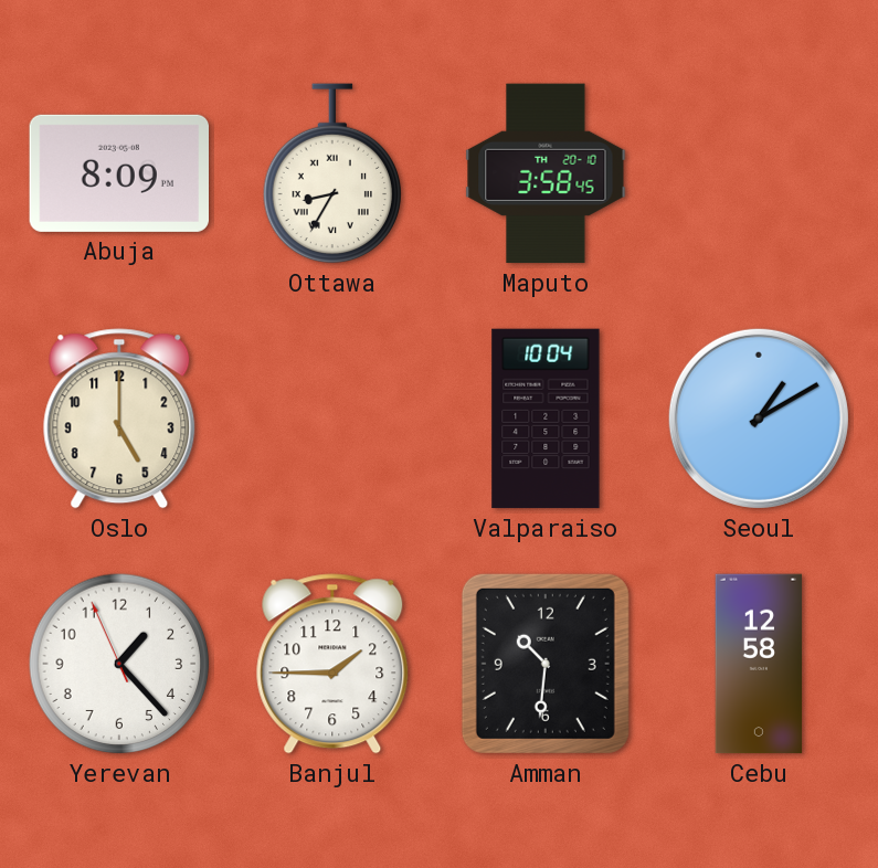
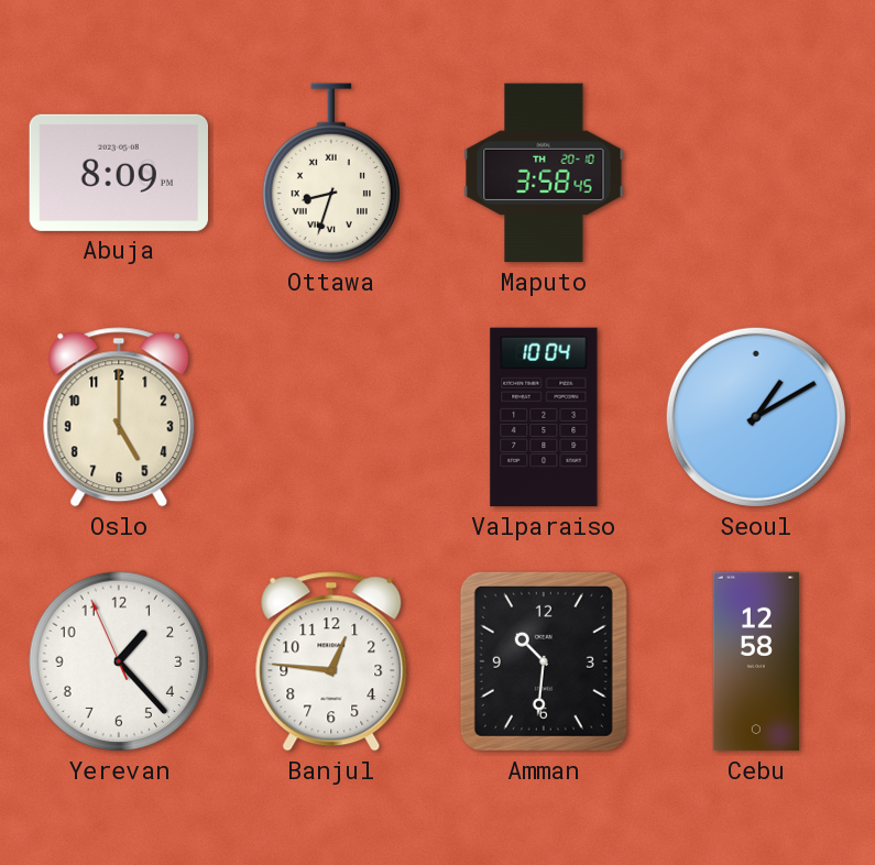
Ottawa: 8:35 -> 8:33 (330, 173)
Banjul: 1:45 -> 12:46 (331, 661)
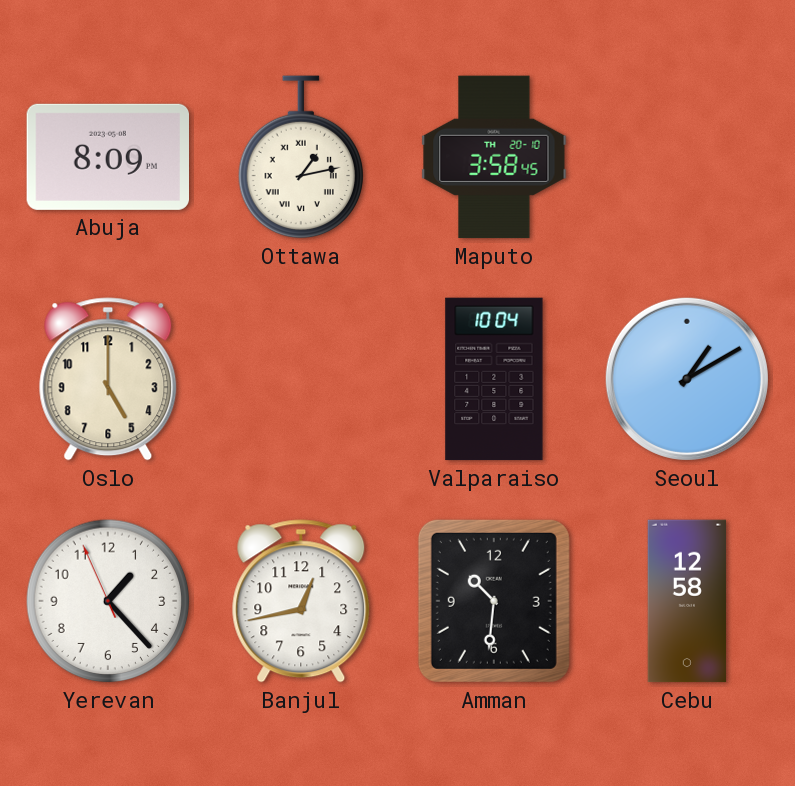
Ottawa: 8:33 -> 1:13 (300, 157)
Banjul: 12:46 -> 12:43 (301, 601)
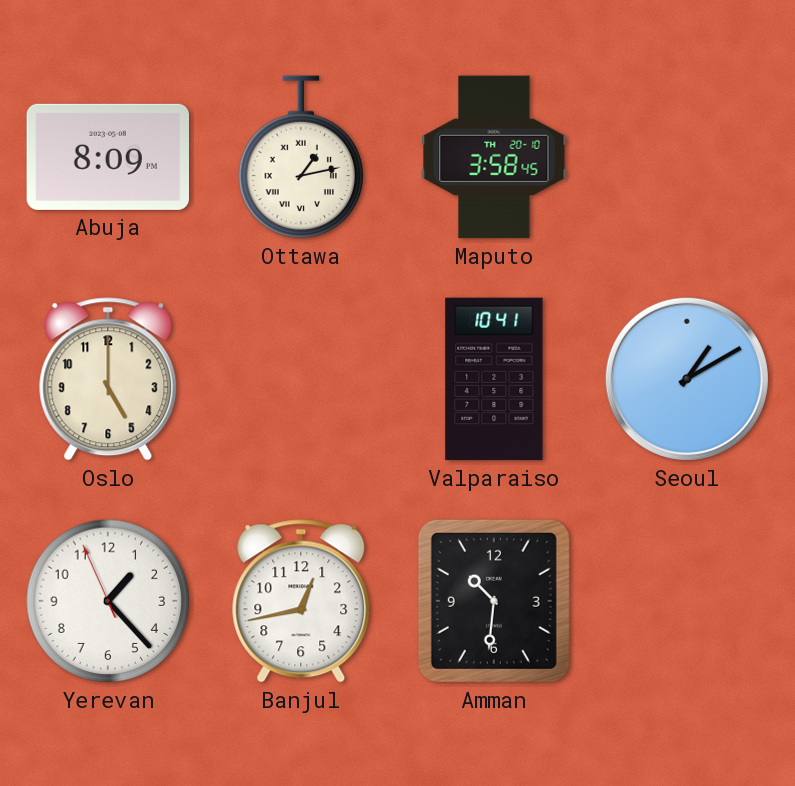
Valparaiso: 10:04 -> 10:41 (494, 379)
Cebu: 12:58 -> none (687, 601)
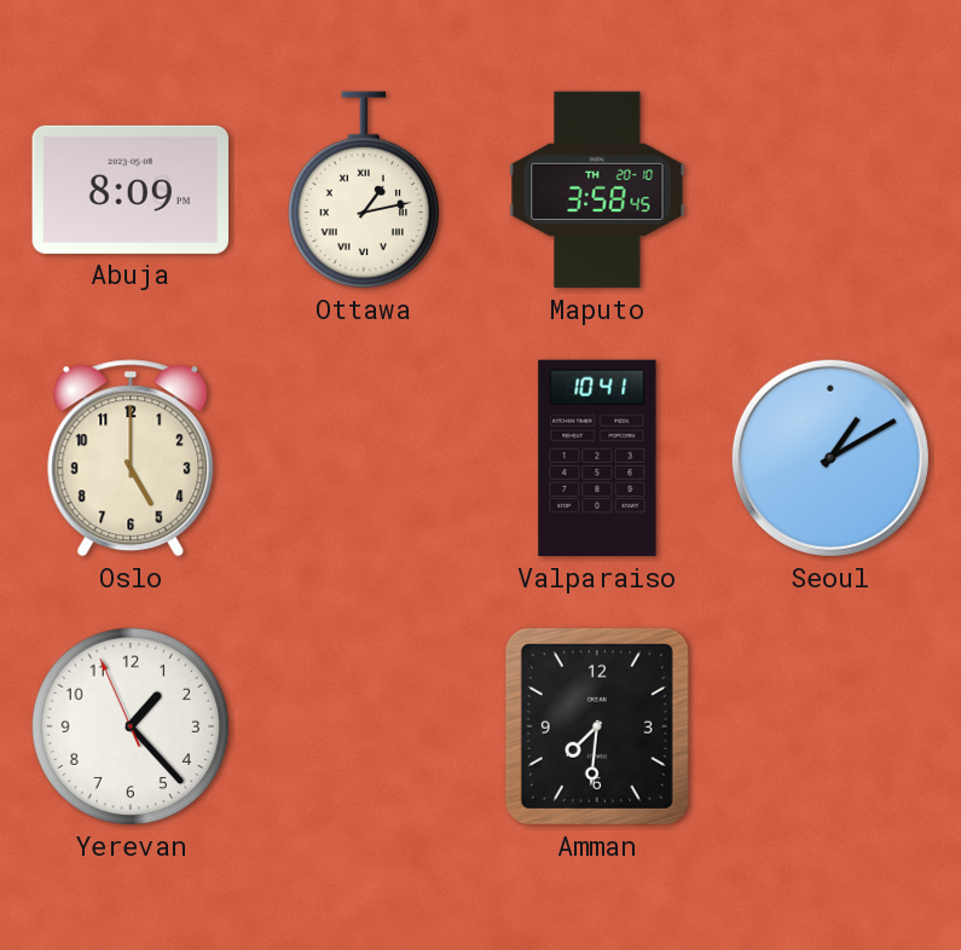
Banjul: 12:43 -> none (301, 601)
Amman: 10:31 -> 7:31 (597, 726)
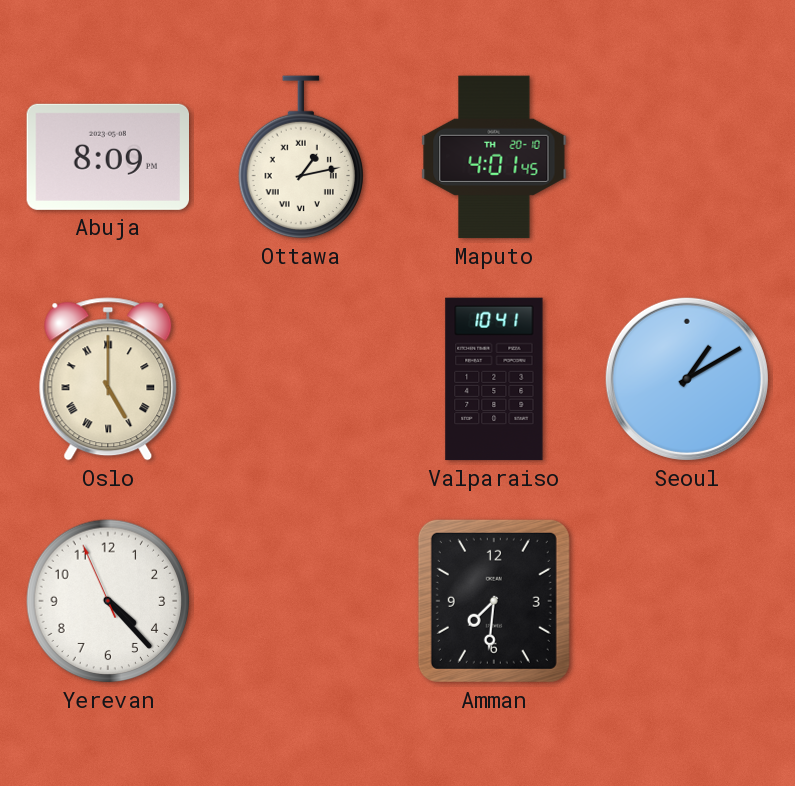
Maputo: 3:58 -> 4:01 (494, 157)
Oslo numerals: Arabic -> Roman (108, 379)
Yerevan: 1:22 -> 4:22 (108, 601)
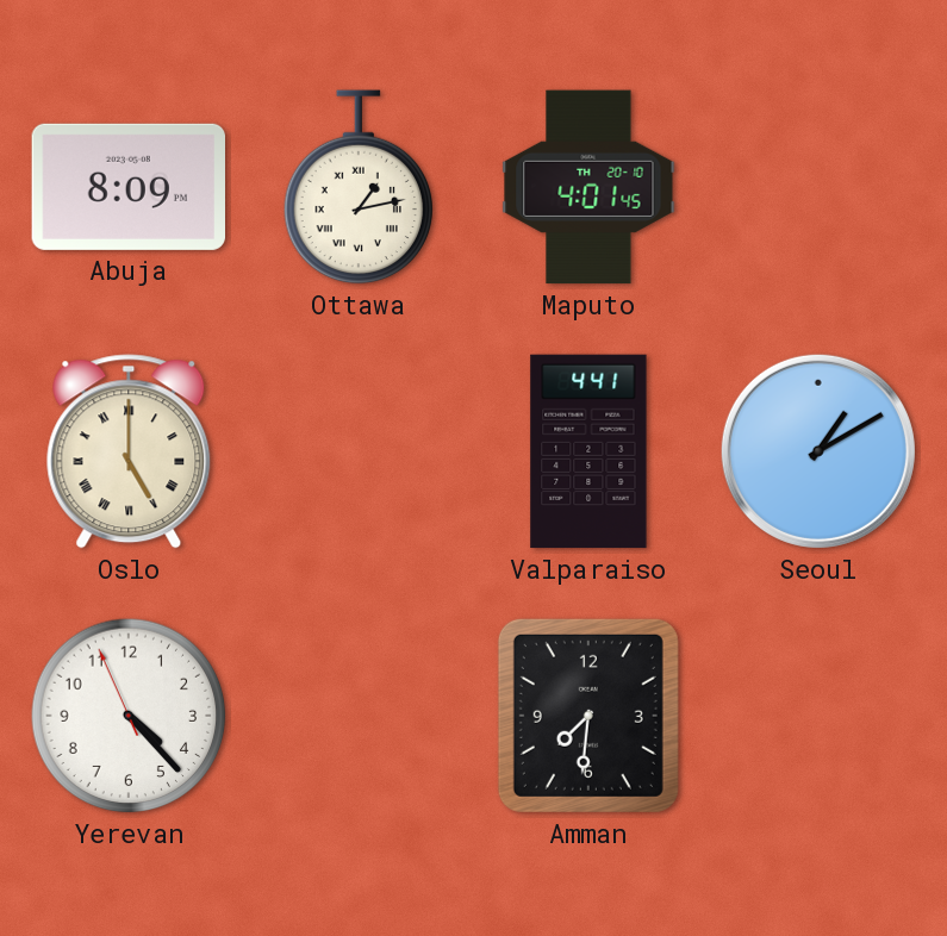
Valparaiso: 10:41 -> 4:41 (588, 451)
